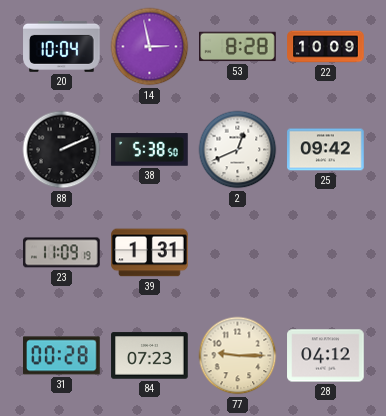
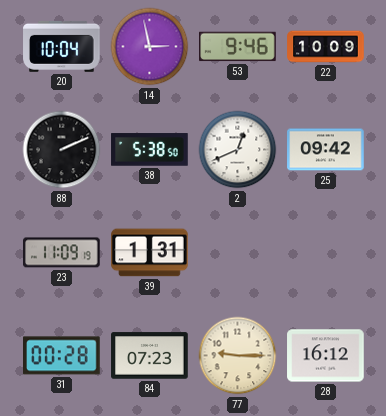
53: 8:28 -> 9:46 (238, 47)
28: 04:12 -> 16:12 (326, 356)
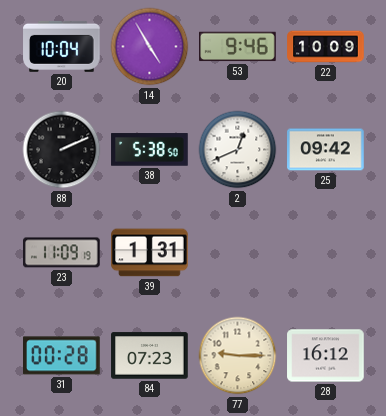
14: 2:58 -> 4:55 (150, 47)
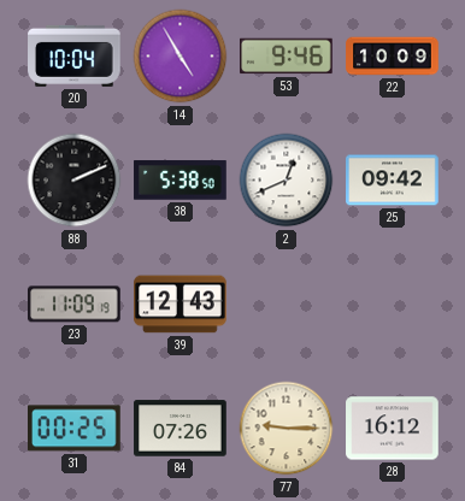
39: 1:31 -> 12:43 (181, 305)
31: 00:28 -> 00:25 (75, 429)
84: 07:23 -> 07:26 (181, 429)
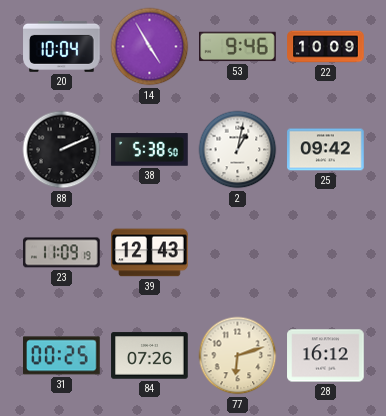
2: 12:41 -> 1:02 (238, 150)
77: 9:15 -> 6:12 (238, 356)
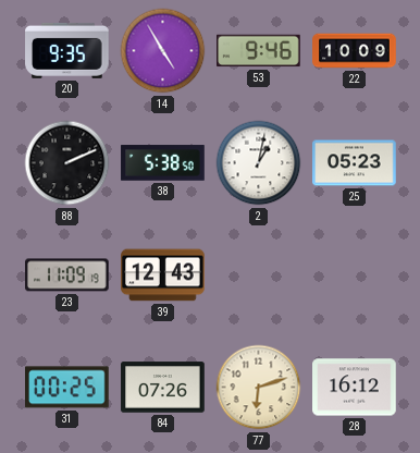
20: 10:04 -> 9:35 (67, 50)
25: 09:42 -> 05:23 (355, 163)
